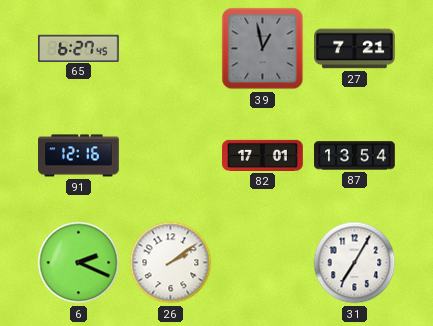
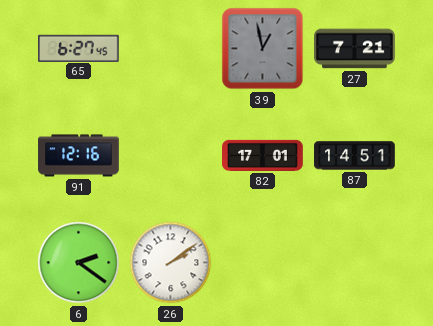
87: 13:54 -> 14:51 (355, 156)
6: 2:19 -> 2:21 (79, 263)
31: 7:05 -> none (355, 263)
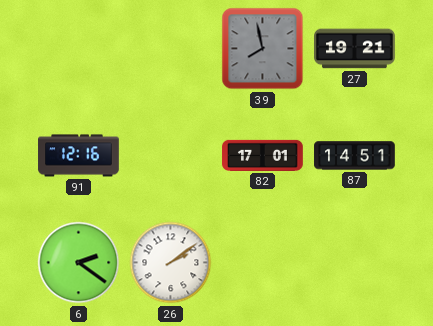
65: 6:27 -> none (79, 48)
39: 12:58 -> 7:58 (263, 49)
27: 7:21 -> 19:21 (355, 49)
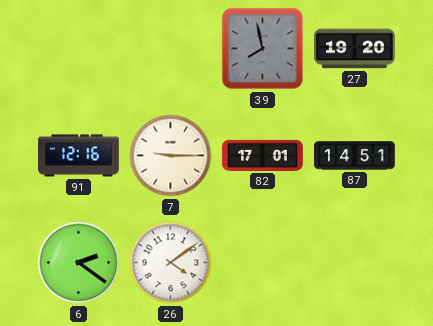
27: 19:21 -> 19:20 (355, 49)
7: none -> 9:15 (171, 156)
26: 2:09 -> 4:09 (171, 263)
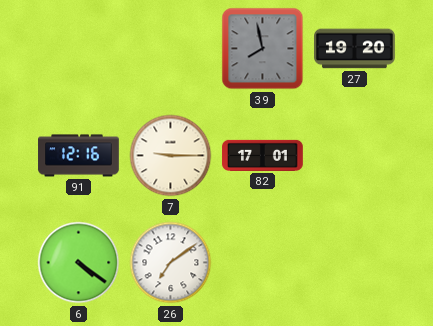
87: 14:51 -> none (355, 156)
6: 2:21 -> 4:21 (79, 263)
26: 4:09 -> 7:09 (171, 263)
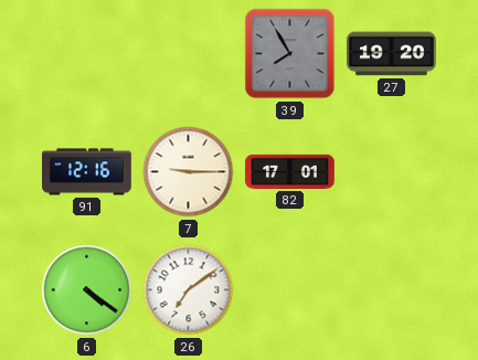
39: 7:58 -> 7:55 (290, 54)
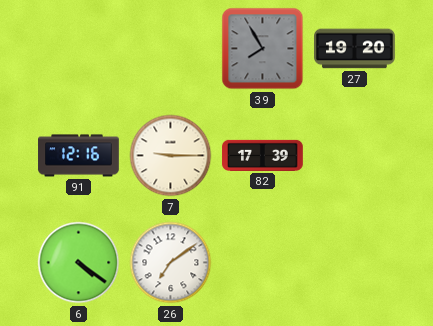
82: 17:01 -> 17:39 (263, 155)
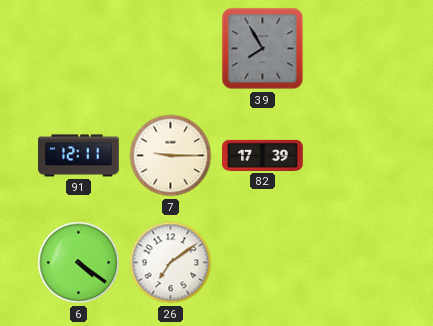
27: 19:20 -> none (355, 49)
91: 12:16 -> 12:11 (79, 156)
